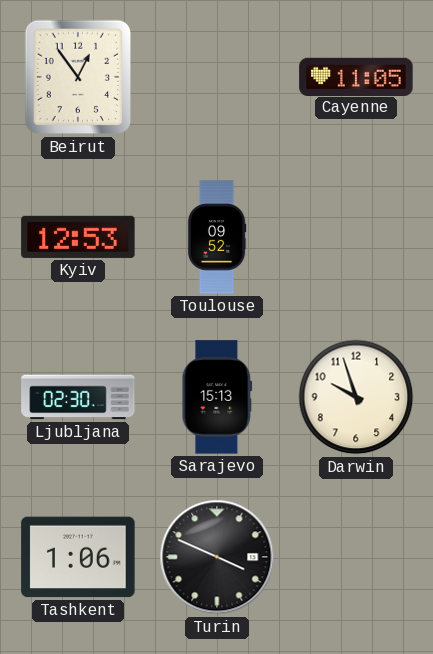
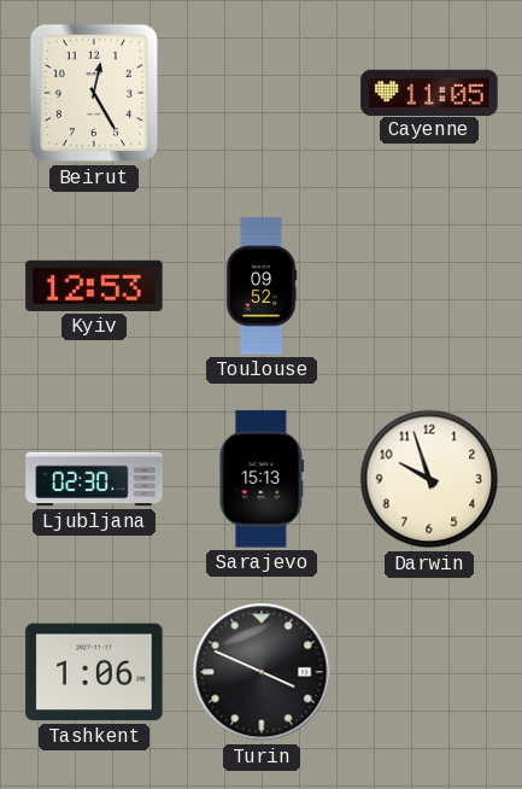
Beirut: 12:54 -> 12:25 (93, 93)
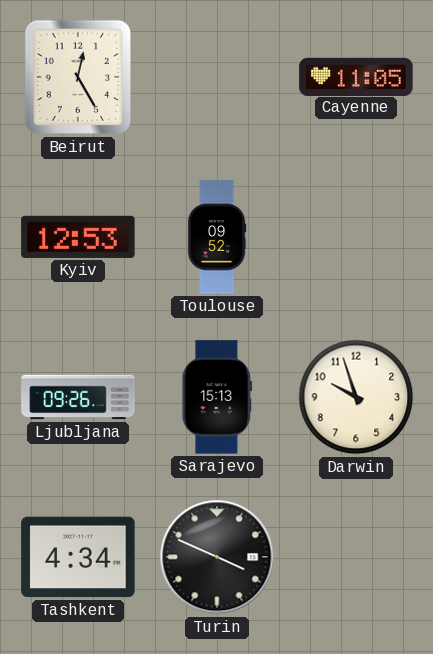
Ljubljana: 02:30 -> 09:26 (78, 397)
Tashkent: 1:06 -> 4:34 (78, 557)
